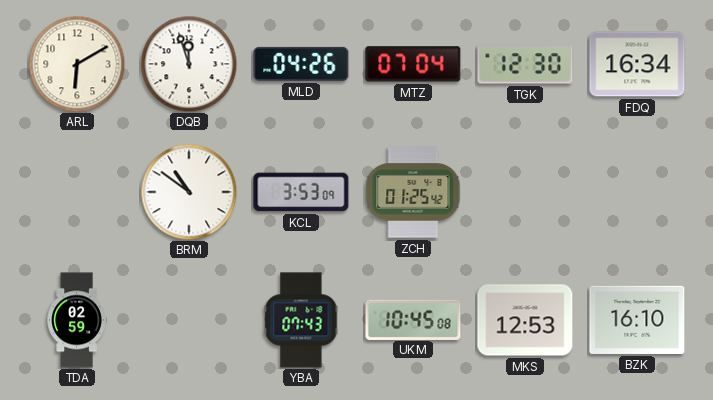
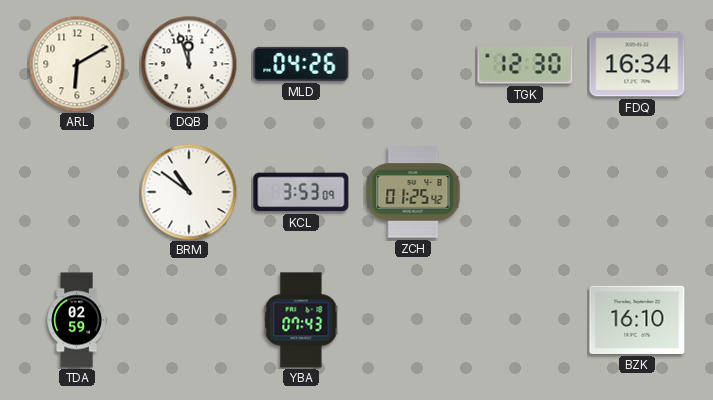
MTZ: 07:04 -> none (413, 64)
UKM: 10:45 -> none (413, 319)
MKS: 12:53 -> none (525, 320)
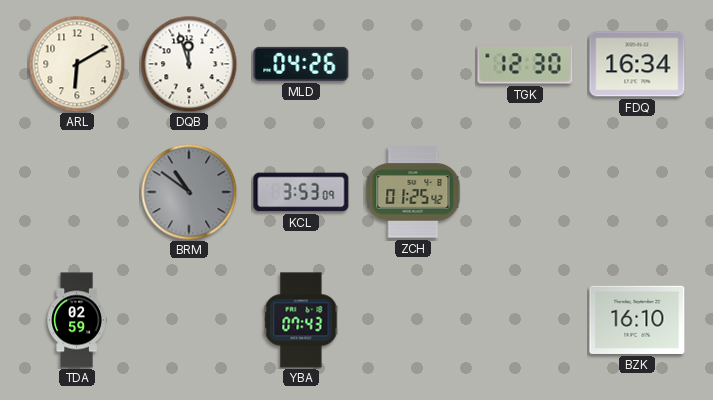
BRM dial: white -> grey (189, 192)
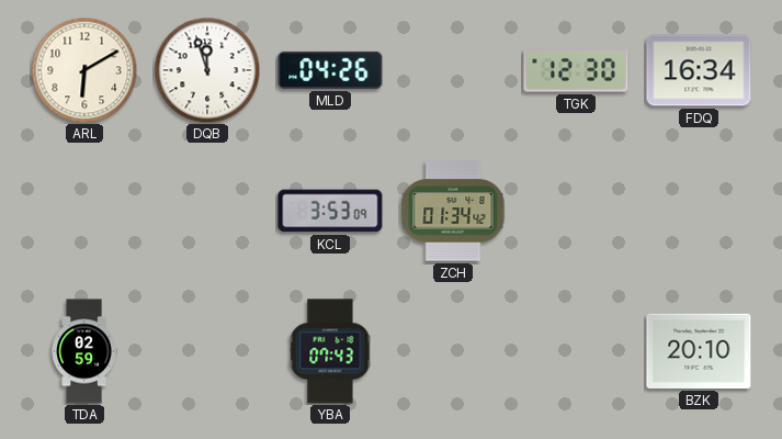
BRM: 10:51 -> none (189, 192)
ZCH: 01:25 -> 01:34 (453, 211)
BZK: 16:10 -> 20:10 (699, 351)
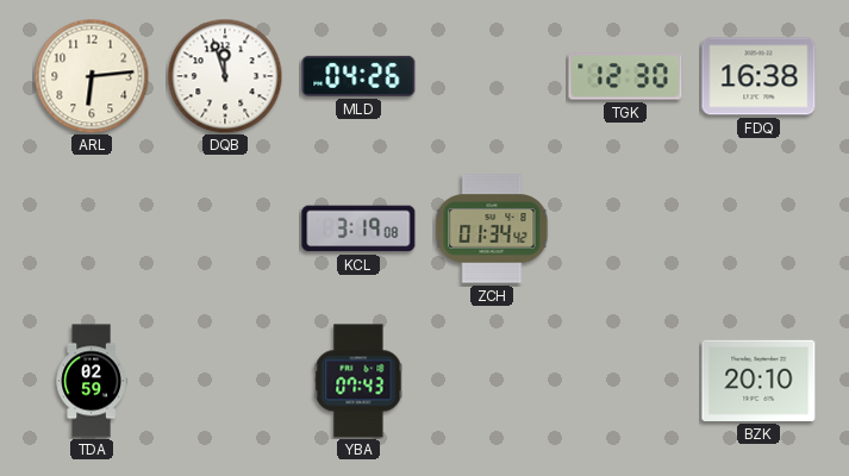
ARL: 6:10 -> 6:14 (92, 76)
FDQ: 16:34 -> 16:38 (759, 76)
KCL: 3:53 -> 3:19 (358, 228)
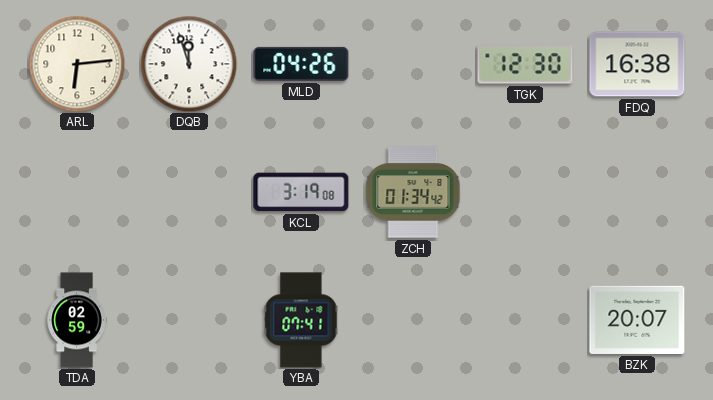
YBA: 07:43 -> 07:41 (301, 320)
BZK: 20:10 -> 20:07 (637, 320)
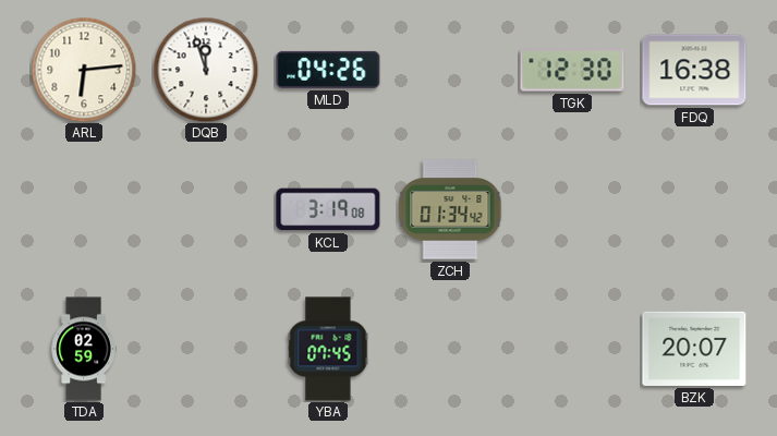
YBA: 07:41 -> 07:45 (328, 349)
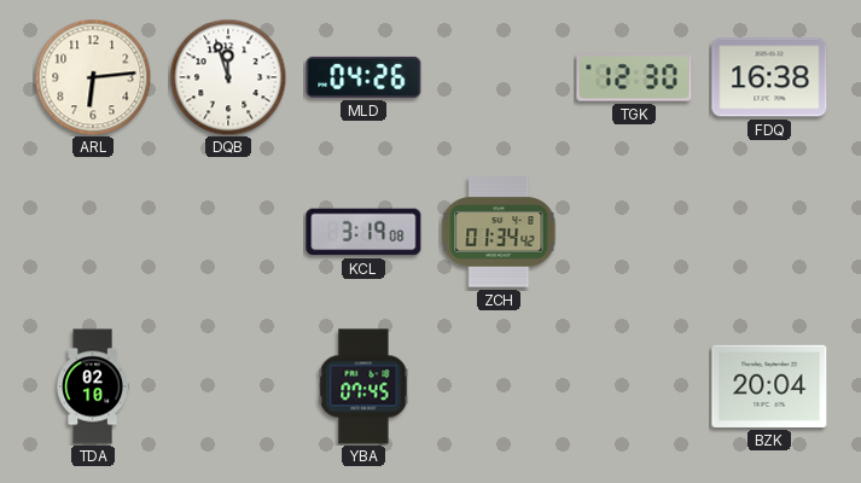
TDA: 02:59 -> 02:10 (93, 386)
BZK: 20:07 -> 20:04 (769, 386)
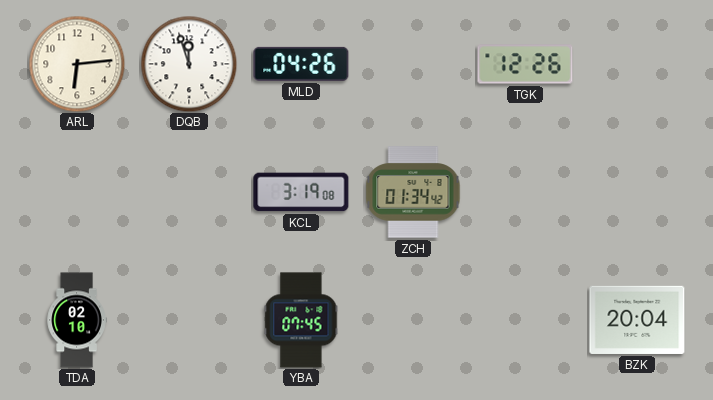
TGK: 12:30 -> 12:26 (525, 64)
FDQ: 16:38 -> none (769, 77)
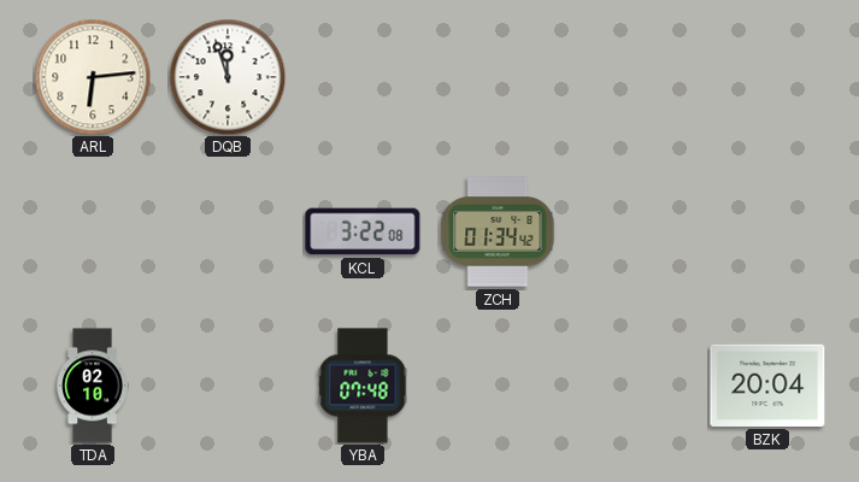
MLD: 04:26 -> none (301, 64)
TGK: 12:26 -> none (525, 64)
KCL: 3:19 -> 3:22 (363, 231)
YBA: 07:45 -> 07:48 (363, 386)
